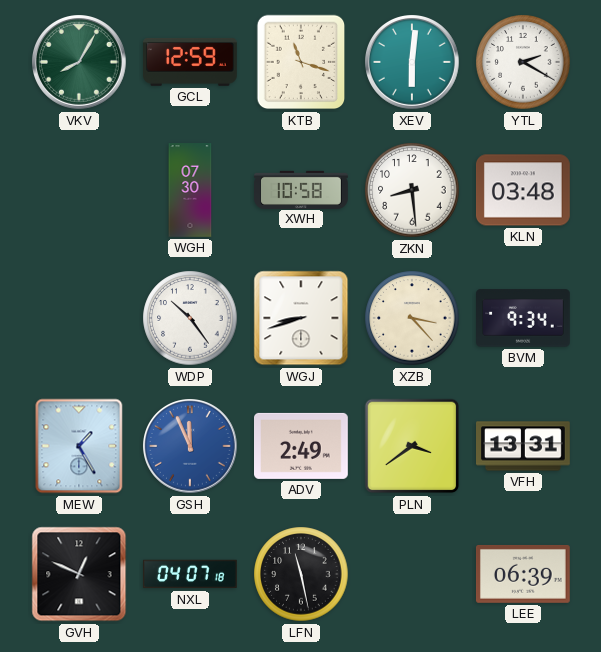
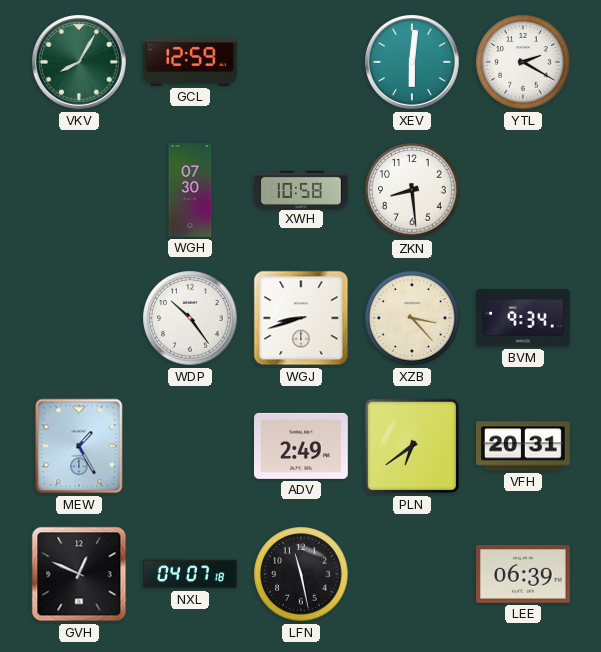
KTB: 11:18 -> none (301, 62)
KLN: 03:48 -> none (523, 190)
GSH: 11:56 -> none (191, 447)
PLN: 3:39 -> 6:39 (412, 446)
VFH: 13:31 -> 20:31 (524, 446)
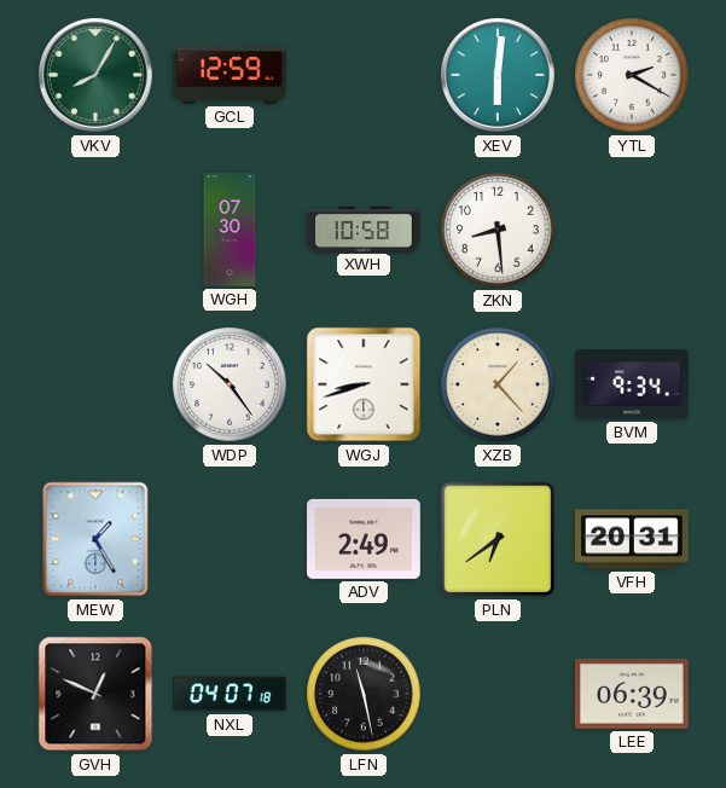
XZB: 3:23 -> 1:23 (498, 384)
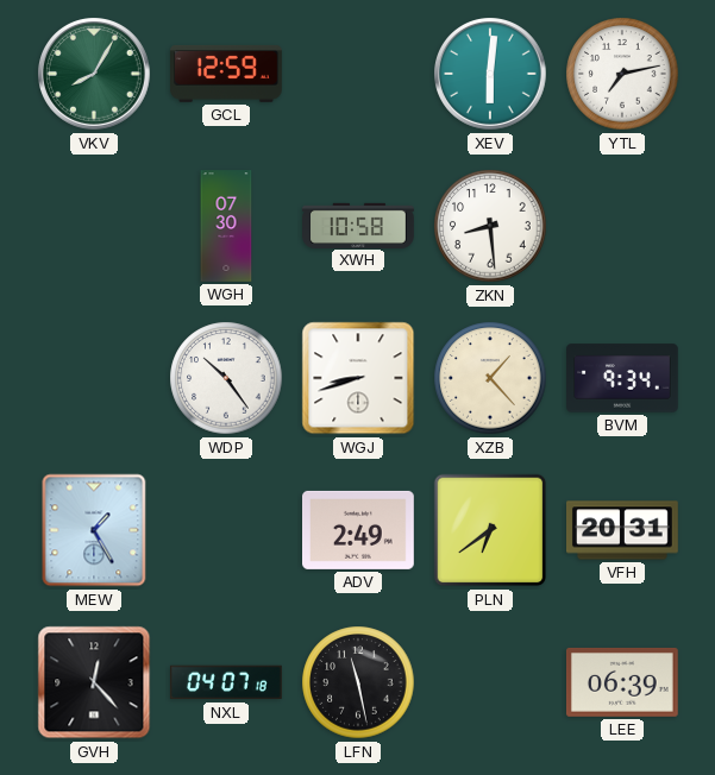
YTL: 2:20 -> 7:13 (622, 74)
GVH: 12:49 -> 12:23 (94, 682)
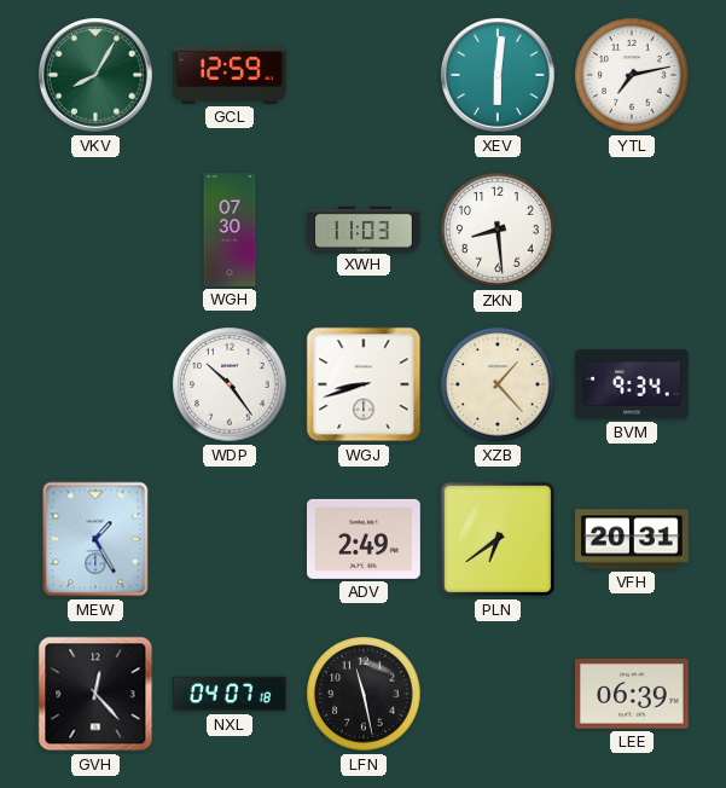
XWH: 10:58 -> 11:03 (365, 228)
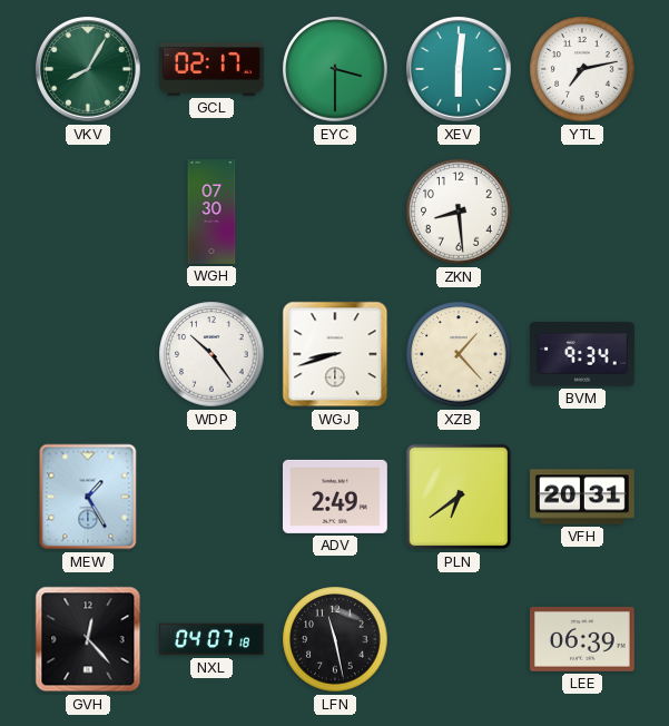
GCL: 12:59 -> 02:17 (213, 69)
EYC: none -> 3:30 (335, 69)
XWH: 11:03 -> none (365, 228)
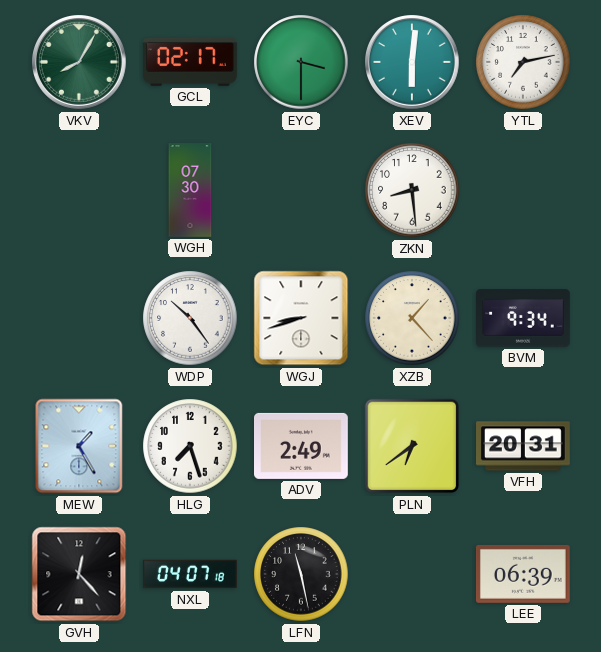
HLG: none -> 7:27 (190, 446)
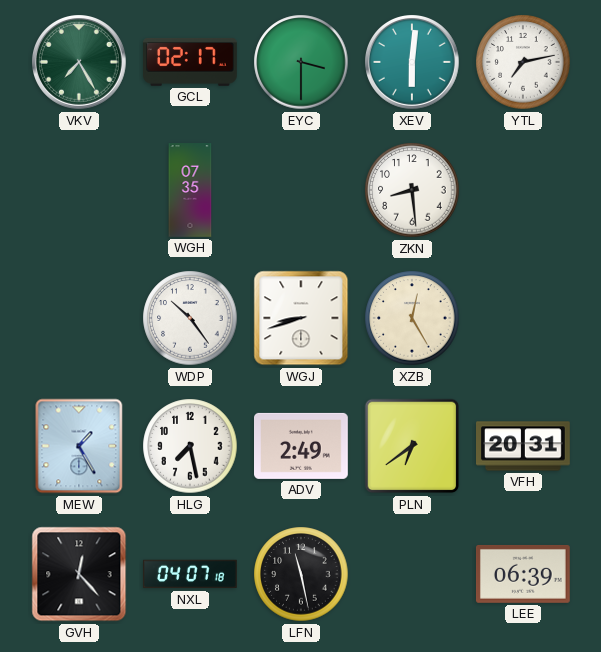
VKV: 8:05 -> 7:25 (80, 63)
WGH: 07:30 -> 07:35 (190, 190)
XZB: 1:23 -> 12:25 (412, 318)
BVM: 9:34 -> none (524, 318)
HLG: 7:27 -> 7:28 (190, 446)
